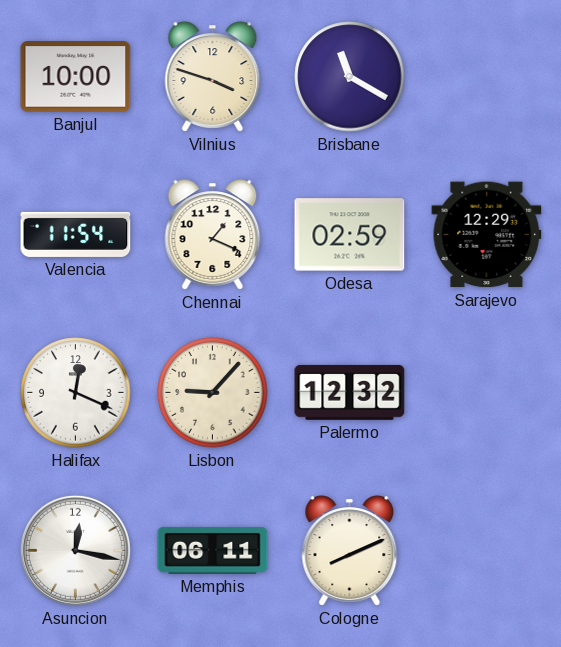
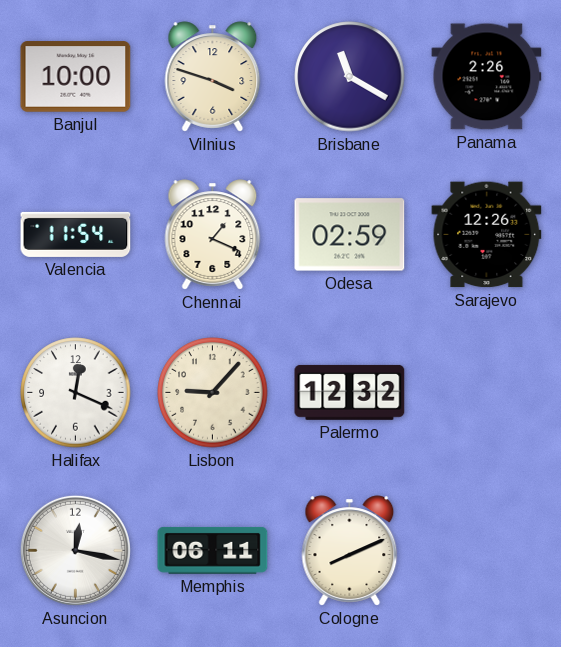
Panama: none -> 2:26 (487, 77)
Sarajevo: 12:29 -> 12:26 (487, 235)
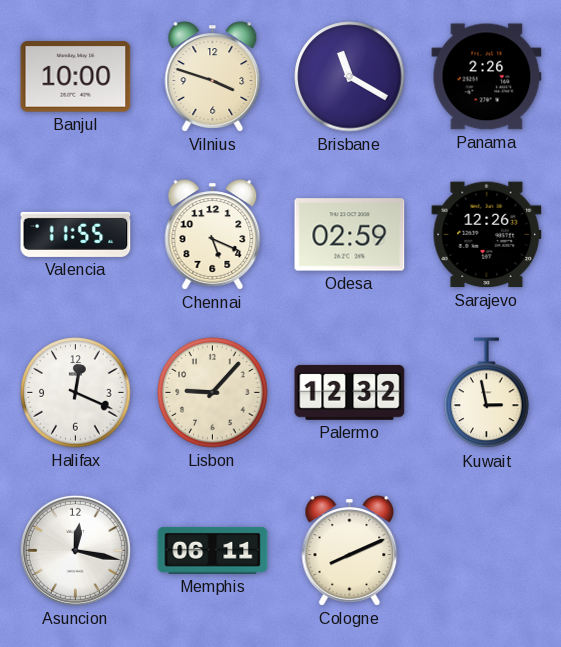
Valencia: 11:54 -> 11:55 (76, 234)
Chennai: 1:19 -> 5:19 (213, 235)
Kuwait: none -> 2:58 (487, 393)
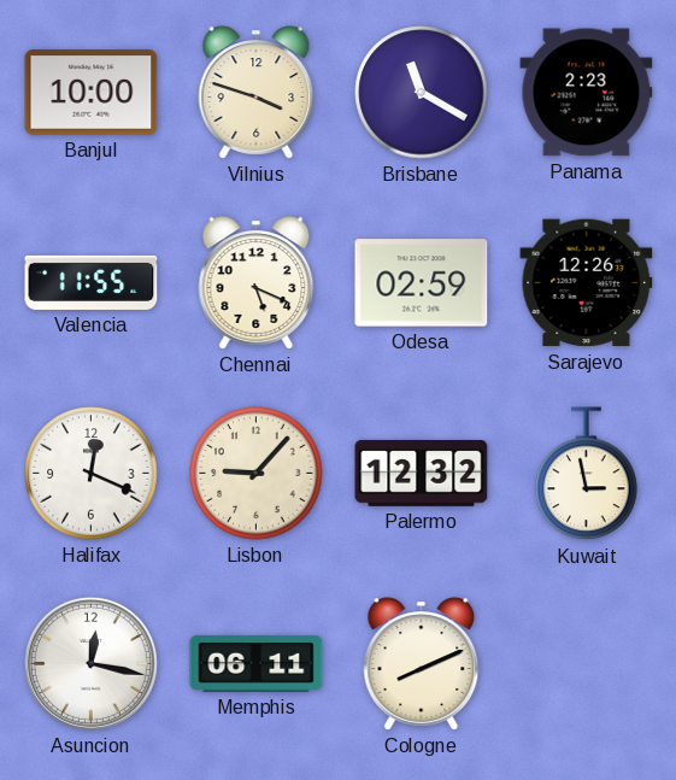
Panama: 2:26 -> 2:23 (587, 93)
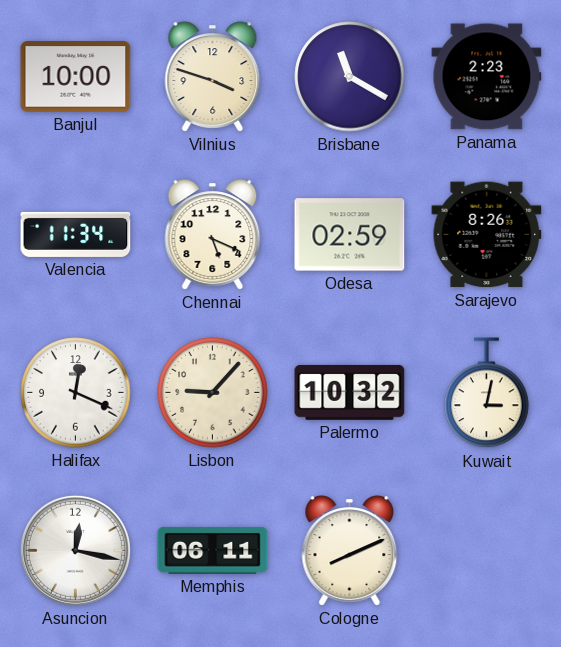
Valencia: 11:55 -> 11:34 (76, 234)
Sarajevo: 12:26 -> 8:26 (487, 235)
Palermo: 12:32 -> 10:32 (350, 392)
Kuwait: 2:58 -> 3:02 (487, 393)
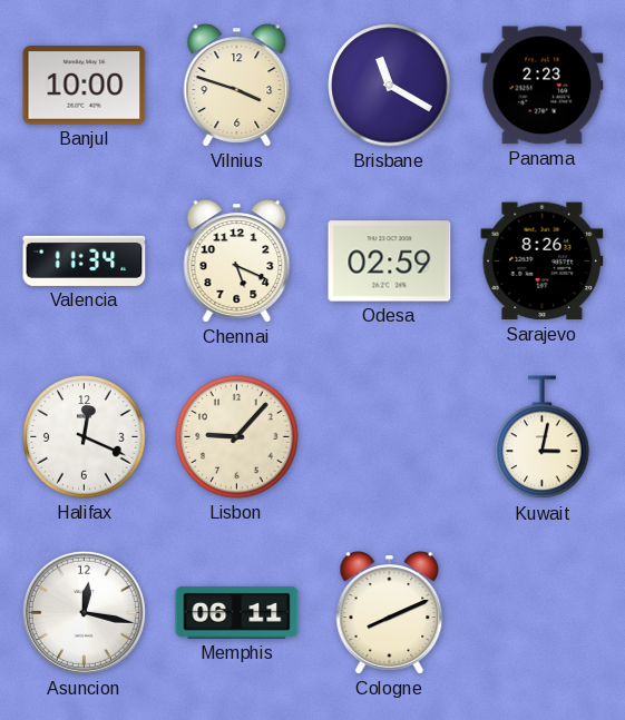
Palermo: 10:32 -> none (350, 392)
